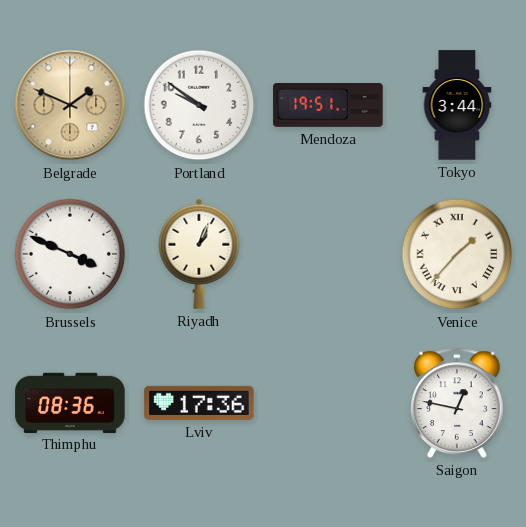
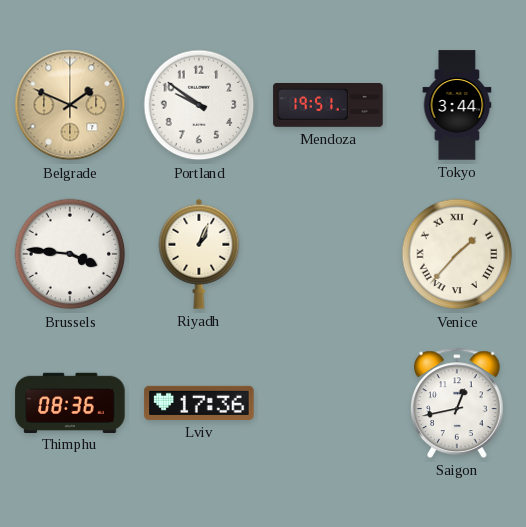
Brussels: 3:49 -> 3:46 (70, 254)
Saigon: 12:47 -> 12:43 (458, 403)
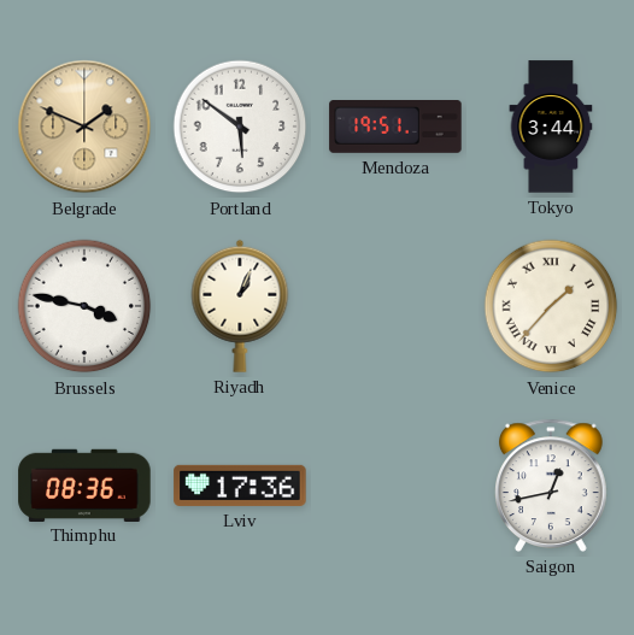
Portland: 9:51 -> 5:51 (240, 127)
Brussels: 3:46 -> 3:47 (84, 306)
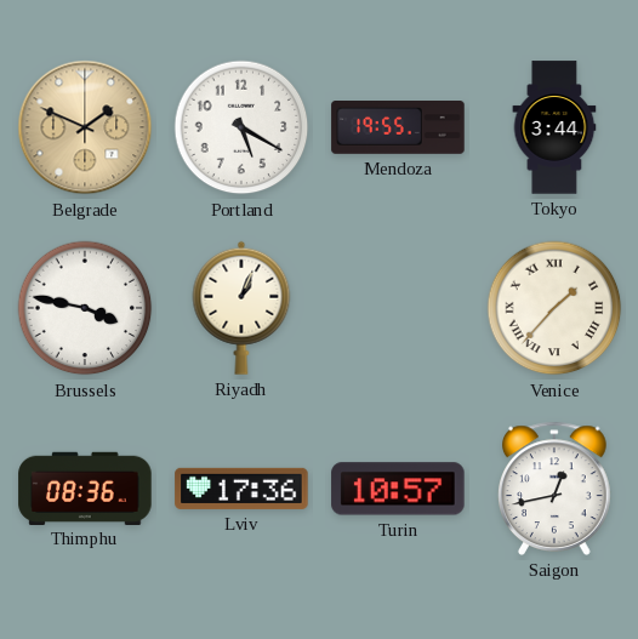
Portland: 5:51 -> 5:20 (241, 127)
Mendoza: 19:51 -> 19:55 (398, 129)
Turin: none -> 10:57 (398, 489)
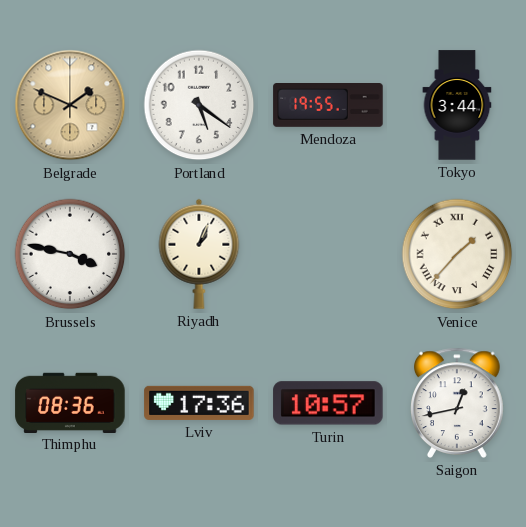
Portland: 5:20 -> 5:21 (199, 105)
